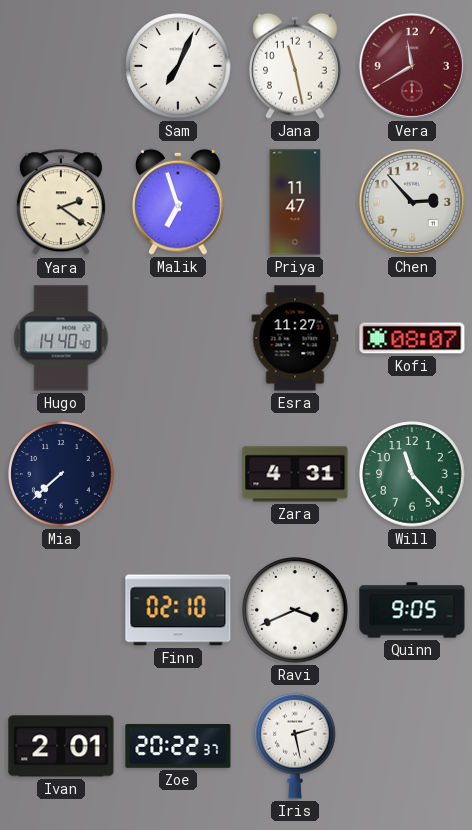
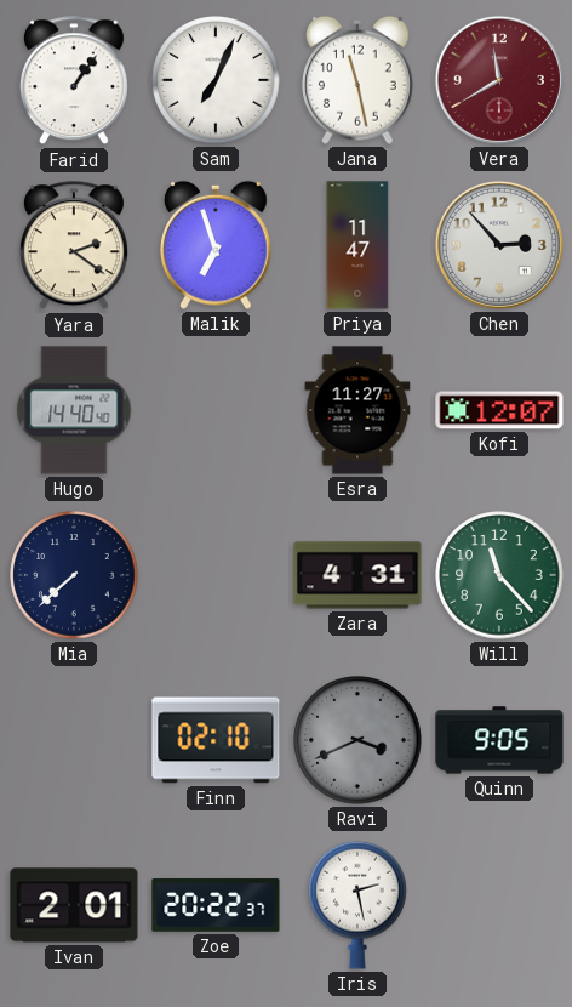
Farid: none -> 1:06 (74, 81)
Kofi: 08:07 -> 12:07 (499, 410)
Ravi dial: white -> grey (358, 740)
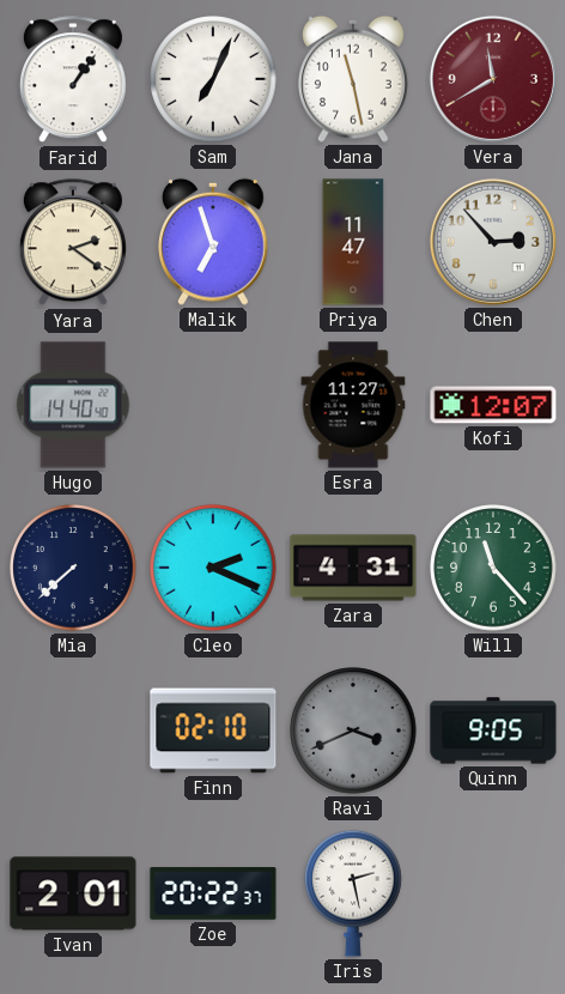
Cleo: none -> 2:19 (213, 568)
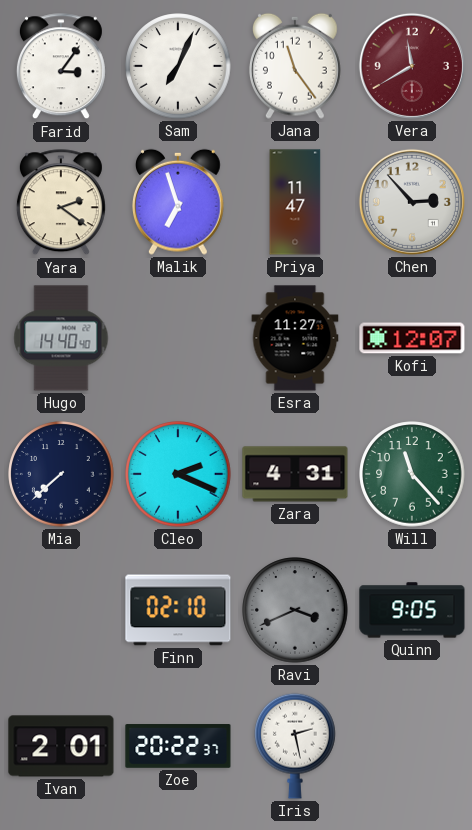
Farid: 1:06 -> 3:06 (61, 67)
Jana: 11:28 -> 11:24 (295, 66)
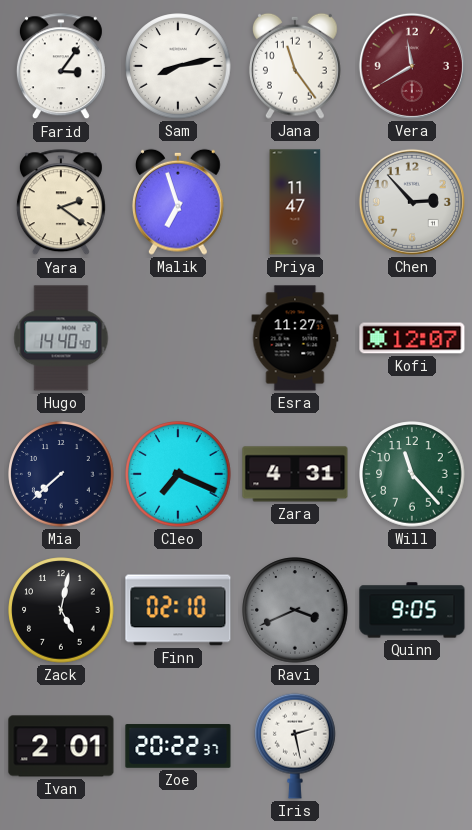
Sam: 7:04 -> 8:13 (178, 66)
Cleo: 2:19 -> 7:19 (178, 474)
Zack: none -> 5:02 (61, 610)
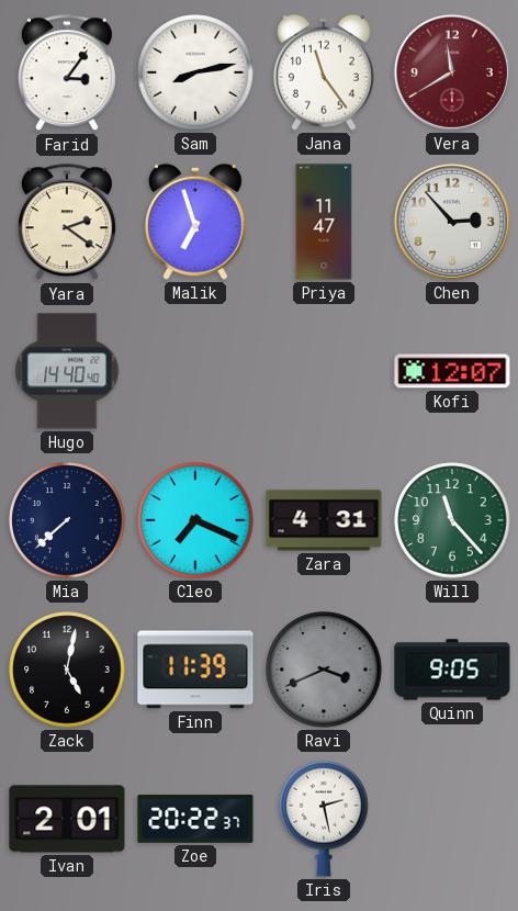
Esra: 11:27 -> none (295, 338)
Finn: 02:10 -> 11:39 (195, 670)
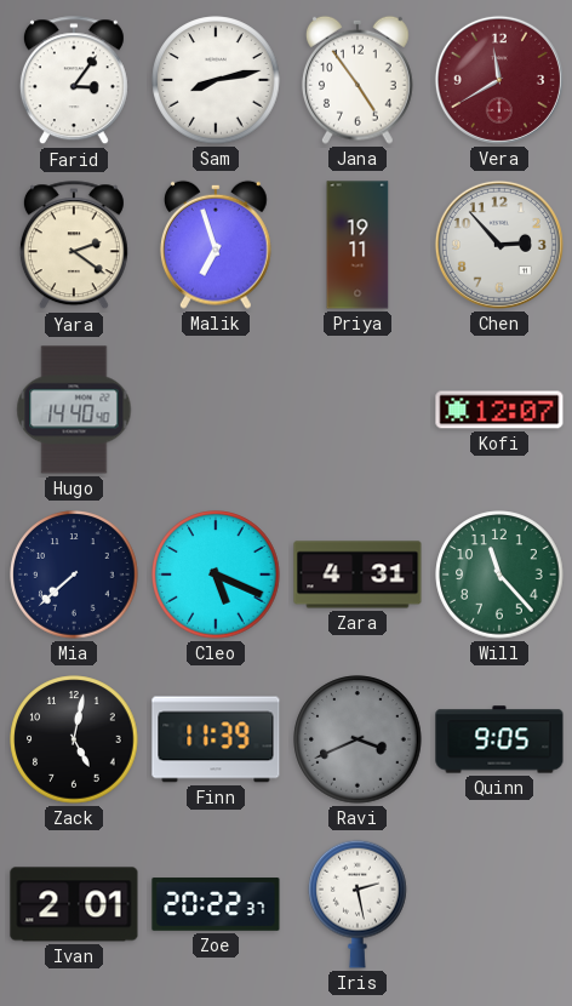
Jana: 11:24 -> 4:54 (358, 80)
Priya: 11:47 -> 19:11 (358, 245)
Cleo: 7:19 -> 5:19 (216, 575)
